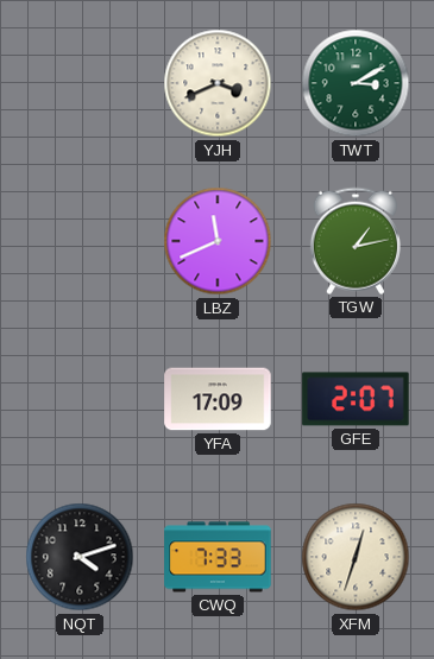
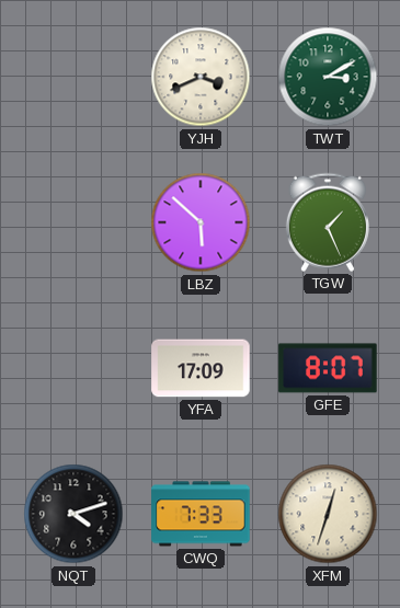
LBZ: 11:41 -> 5:52 (201, 222)
TGW: 1:13 -> 1:26 (328, 222)
GFE: 2:07 -> 8:07 (328, 368)
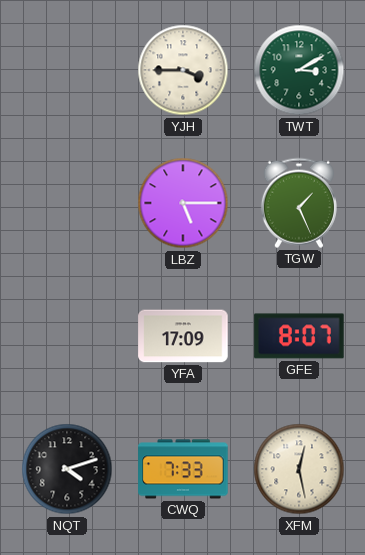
YJH: 3:41 -> 3:45 (183, 70)
LBZ: 5:52 -> 5:15 (183, 203)
XFM: 12:33 -> 12:28 (299, 469)
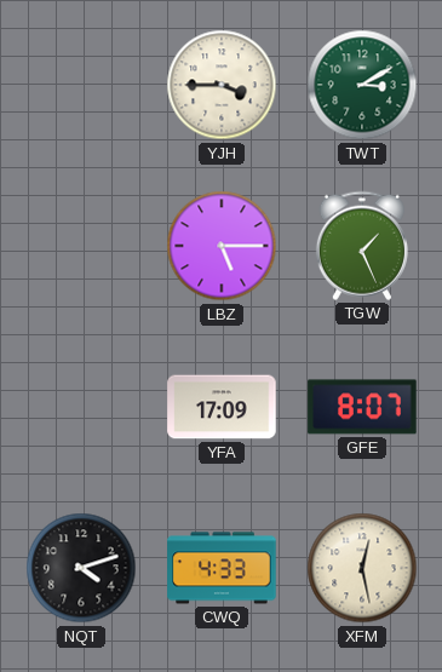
CWQ: 7:33 -> 4:33 (222, 568)
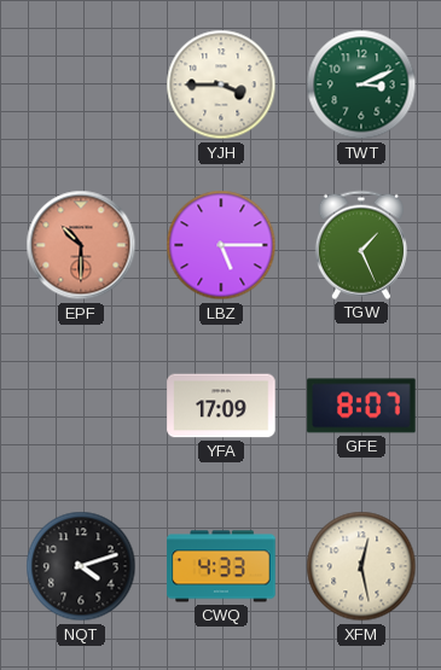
TWT: 3:10 -> 3:11 (361, 85)
EPF: none -> 10:30 (81, 245)
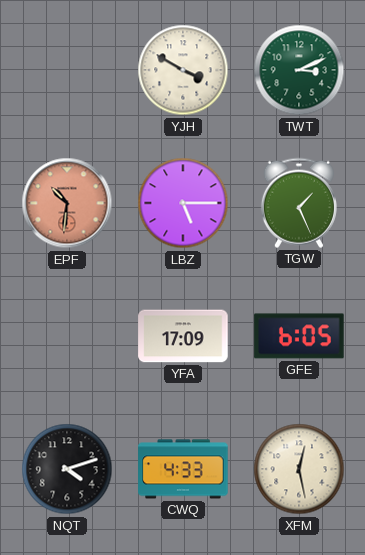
YJH: 3:45 -> 3:50 (183, 70)
EPF: 10:30 -> 10:31 (67, 203)
GFE: 8:07 -> 6:05 (299, 336)
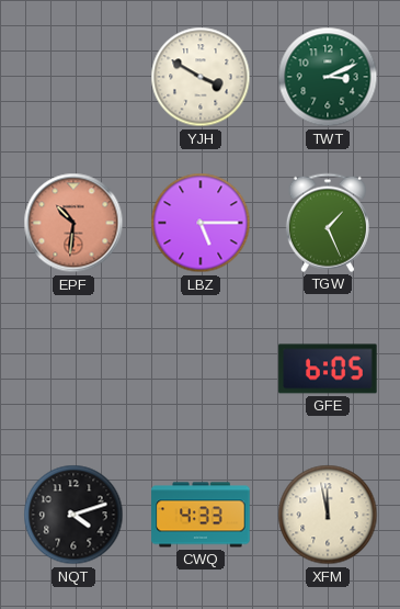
YFA: 17:09 -> none (183, 336)
XFM: 12:28 -> 11:58 (328, 515)
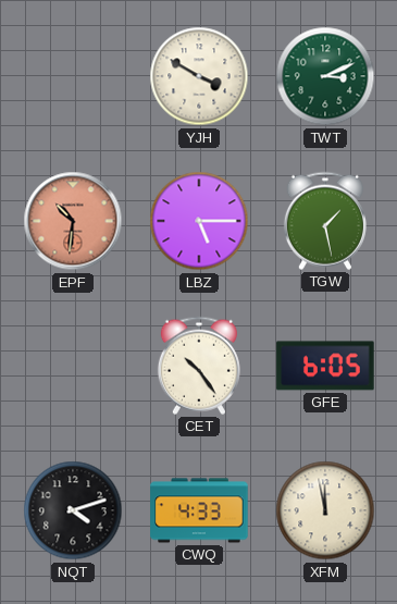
TGW: 1:26 -> 1:28 (325, 221)
CET: none -> 10:24 (199, 366)
